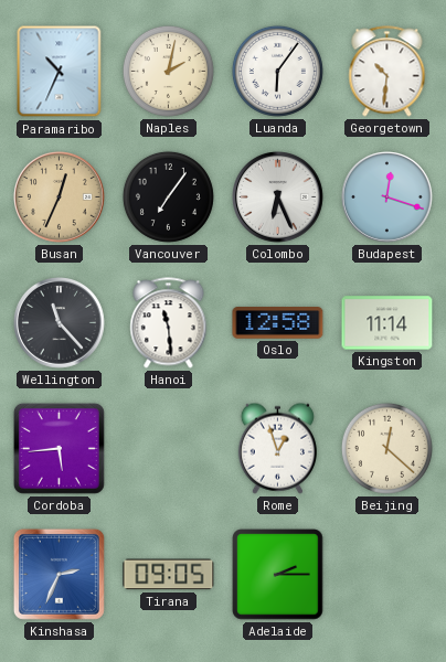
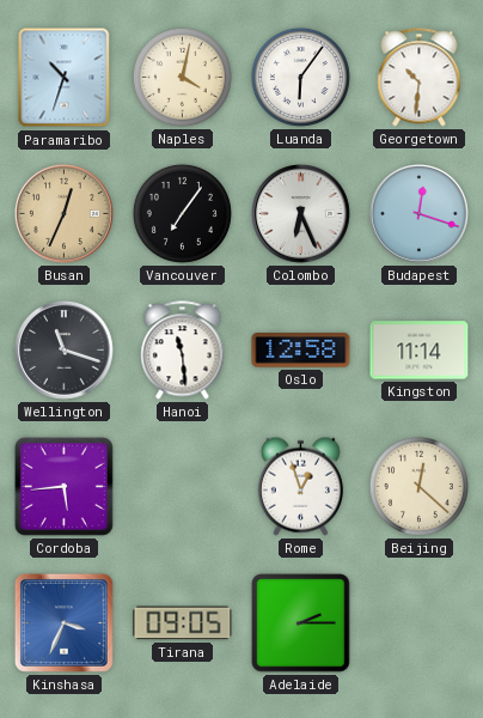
Paramaribo: 10:34 -> 10:33 (65, 78)
Naples: 2:02 -> 4:02 (182, 77)
Wellington: 11:23 -> 11:18 (65, 351)
Kinshasa: 2:34 -> 3:34 (63, 622)
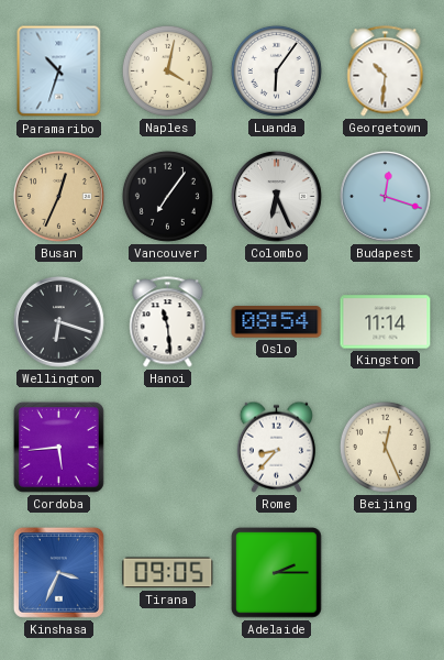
Wellington: 11:18 -> 6:18 (59, 322)
Oslo: 12:58 -> 08:54 (277, 322)
Rome: 12:57 -> 8:37 (276, 447)
Beijing: 12:22 -> 12:26 (385, 447)
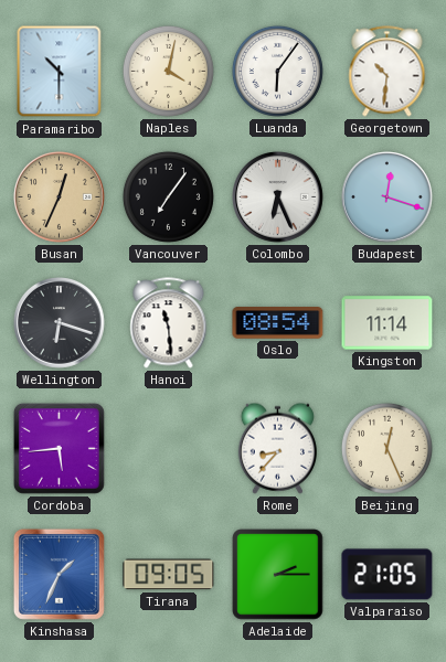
Paramaribo: 10:33 -> 10:30 (60, 72)
Kinshasa: 3:34 -> 1:34 (59, 574)
Valparaiso: none -> 21:05 (387, 575)
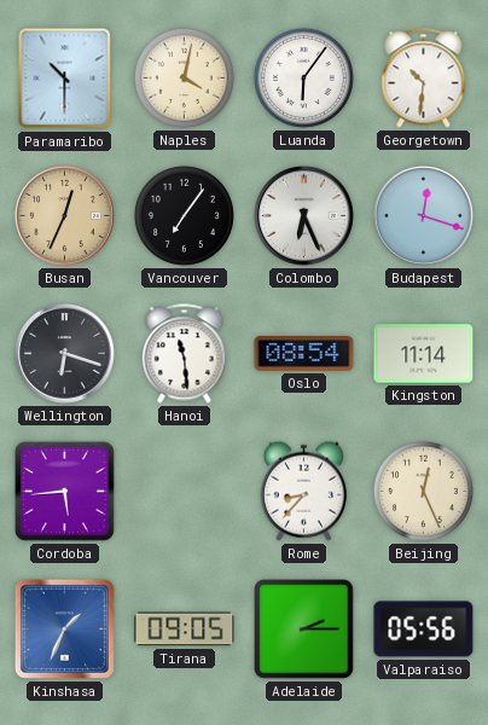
Valparaiso: 21:05 -> 05:56 (424, 630)
